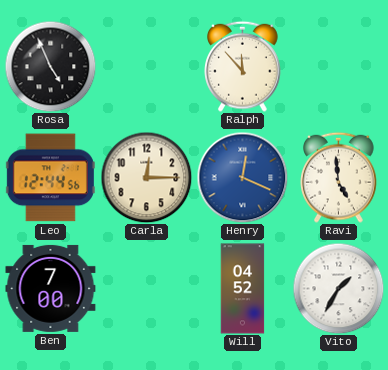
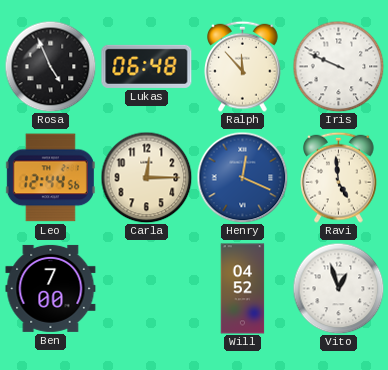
Lukas: none -> 06:48 (147, 66)
Iris: none -> 9:49 (338, 66)
Vito: 1:35 -> 12:57 (338, 288)
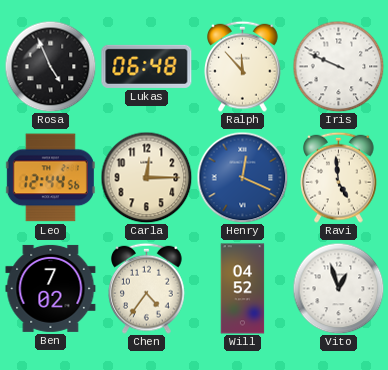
Ben: 7:00 -> 7:02 (51, 288)
Chen: none -> 4:36 (147, 288)
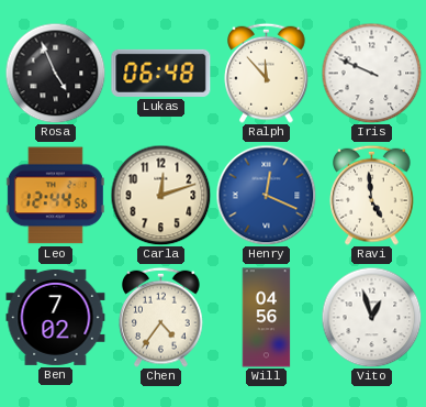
Carla: 12:15 -> 12:12 (160, 195)
Will: 04:52 -> 04:56 (267, 318)
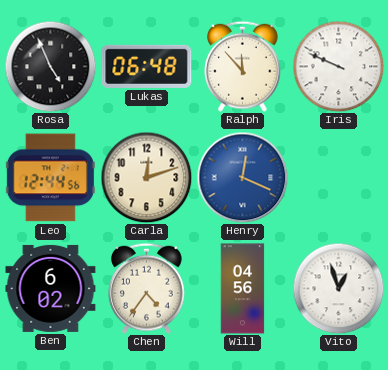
Ravi: 4:59 -> none (372, 195)
Ben: 7:02 -> 6:02 (51, 288)
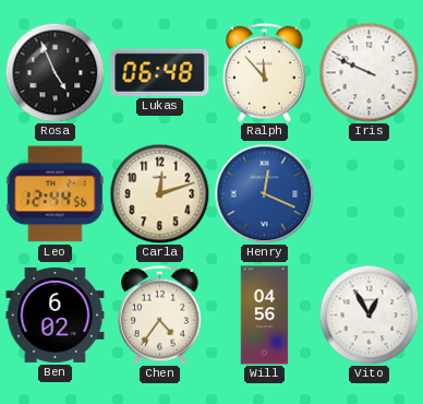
Vito: 12:57 -> 12:55 (368, 314)
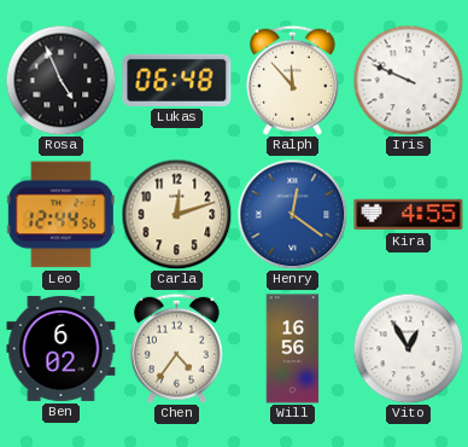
Henry: 12:19 -> 12:21 (292, 214)
Kira: none -> 4:55 (409, 215)
Will: 04:56 -> 16:56 (293, 349)
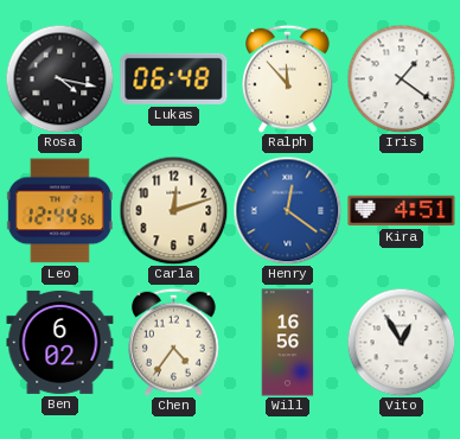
Rosa: 4:56 -> 4:17 (59, 78)
Iris: 9:49 -> 1:21 (401, 78)
Kira: 4:55 -> 4:51 (402, 211)
